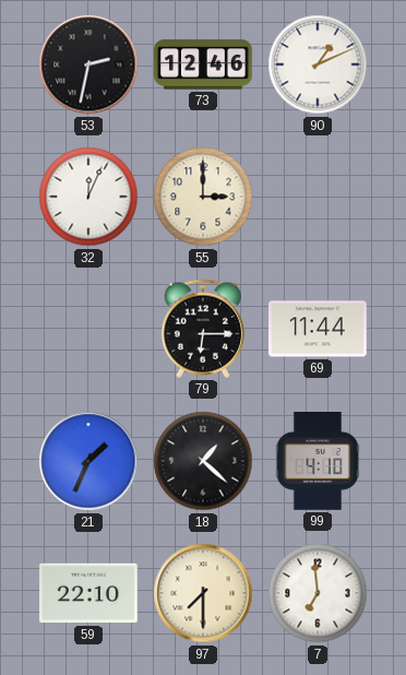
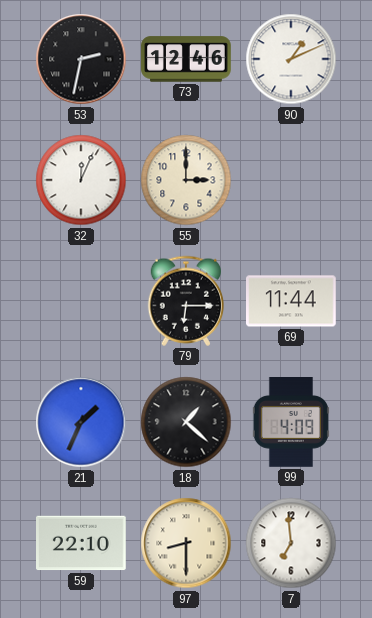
99: 4:10 -> 4:09 (291, 423)
97: 7:30 -> 8:30 (186, 543)
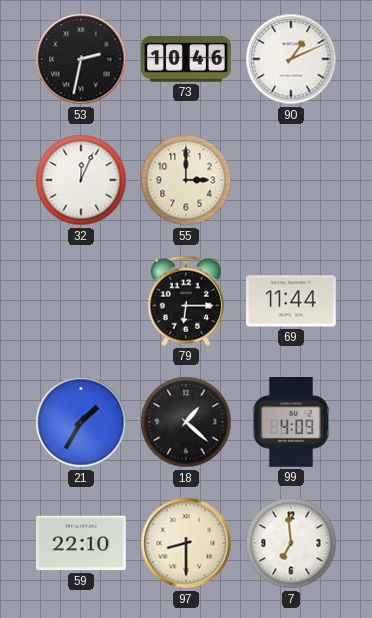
73: 12:46 -> 10:46 (186, 59)
21: 1:34 -> 1:35 (81, 422)
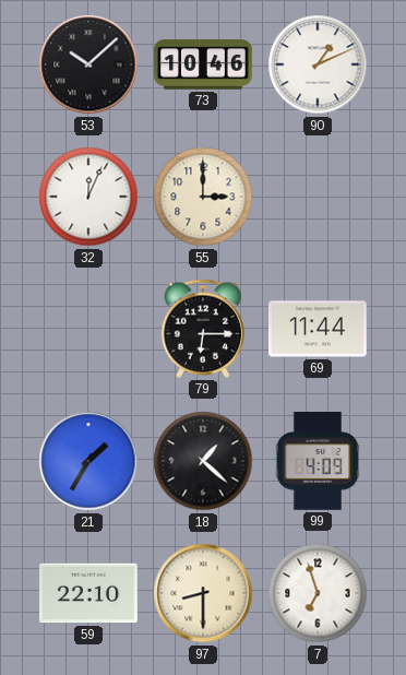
53: 2:32 -> 10:08 (88, 64)
7: 6:59 -> 6:57 (318, 593)
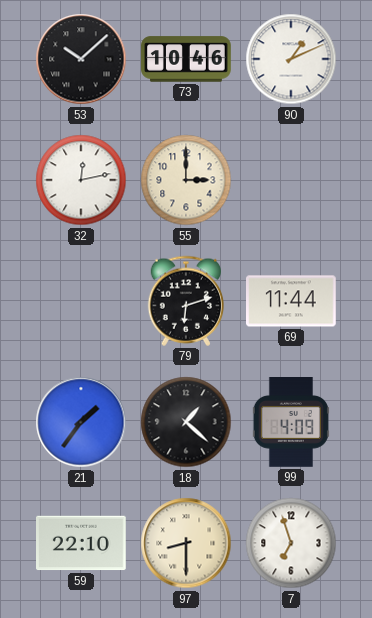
32: 12:04 -> 12:13 (81, 180)
79: 6:15 -> 6:12 (185, 301)
21: 1:35 -> 1:36 (81, 422)
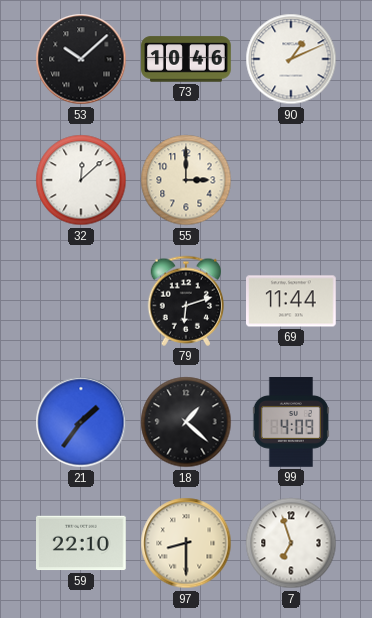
32: 12:13 -> 12:08 (81, 180)
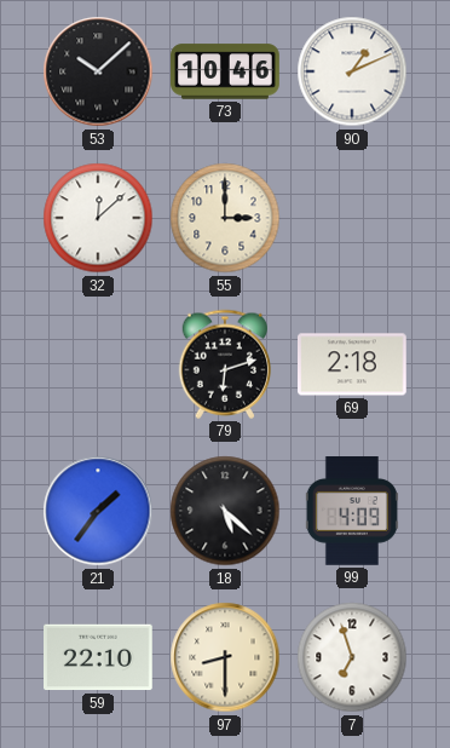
69: 11:44 -> 2:18 (353, 364)
18: 1:22 -> 5:22 (225, 511)
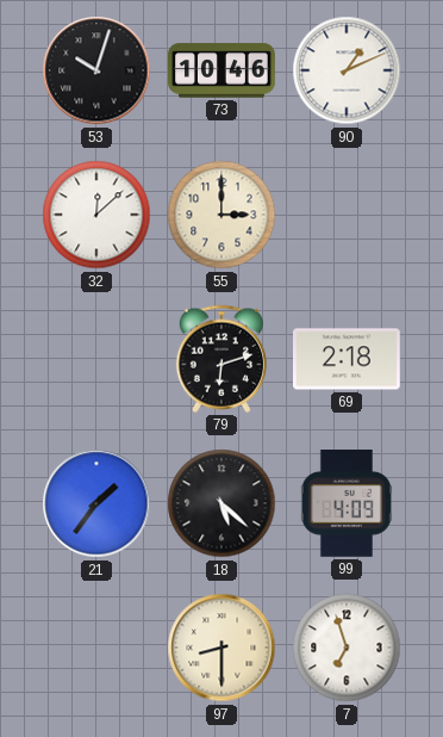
53: 10:08 -> 10:03 (96, 70)
59: 22:10 -> none (99, 657)
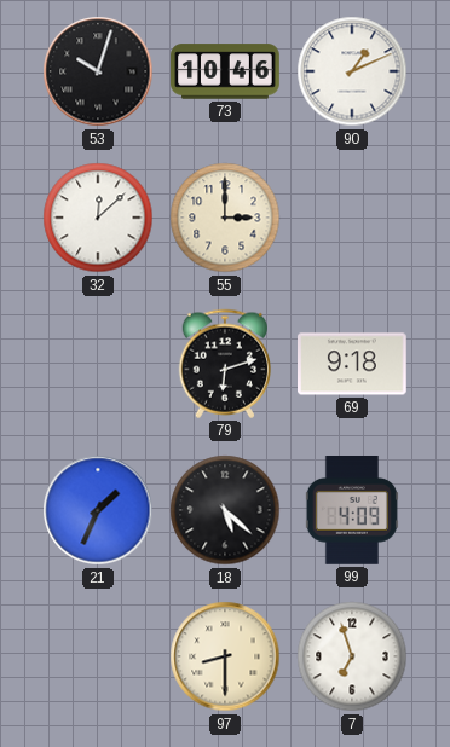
69: 2:18 -> 9:18 (353, 364)
21: 1:36 -> 1:34 (98, 510)
